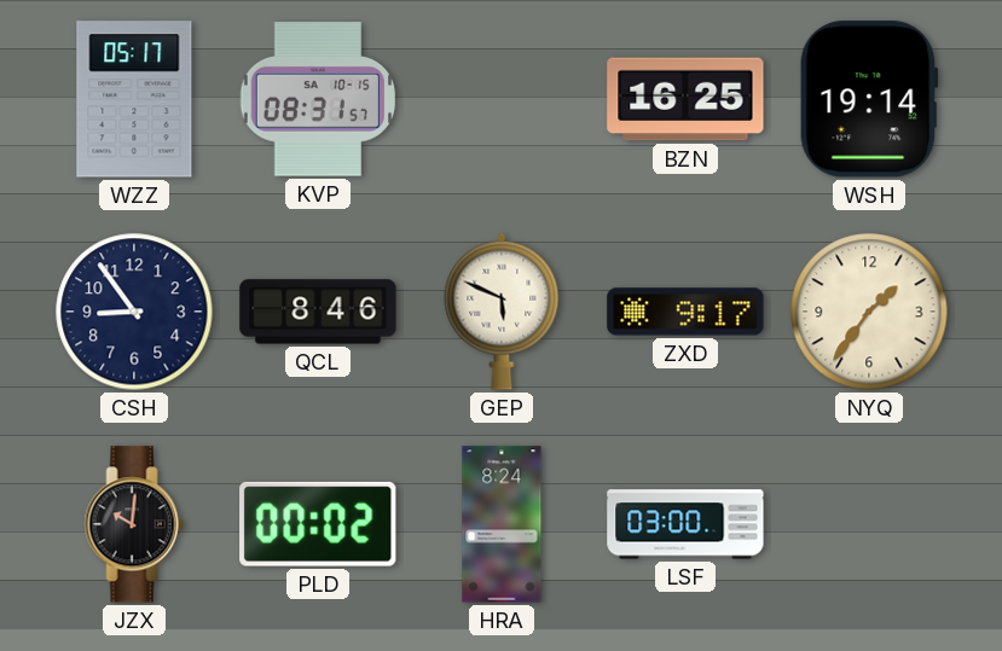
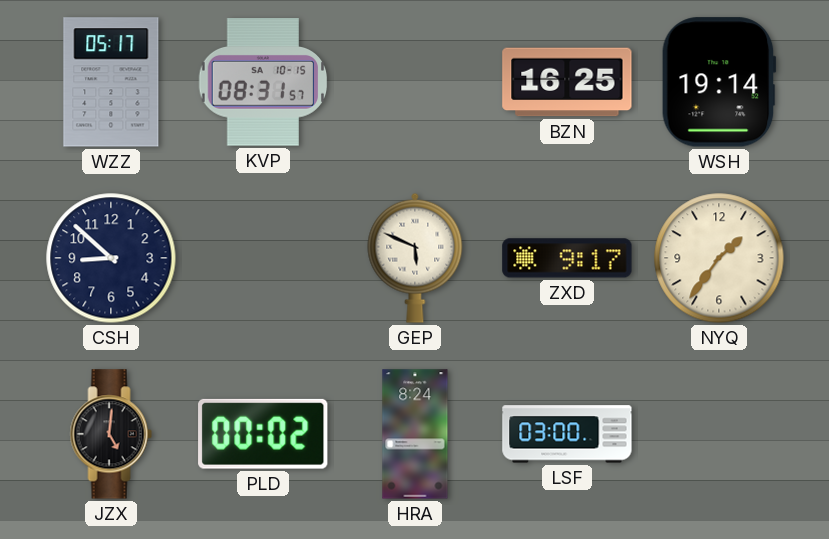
CSH: 8:54 -> 8:52 (111, 258)
QCL: 8:46 -> none (318, 312)
JZX: 10:01 -> 5:01 (111, 434)
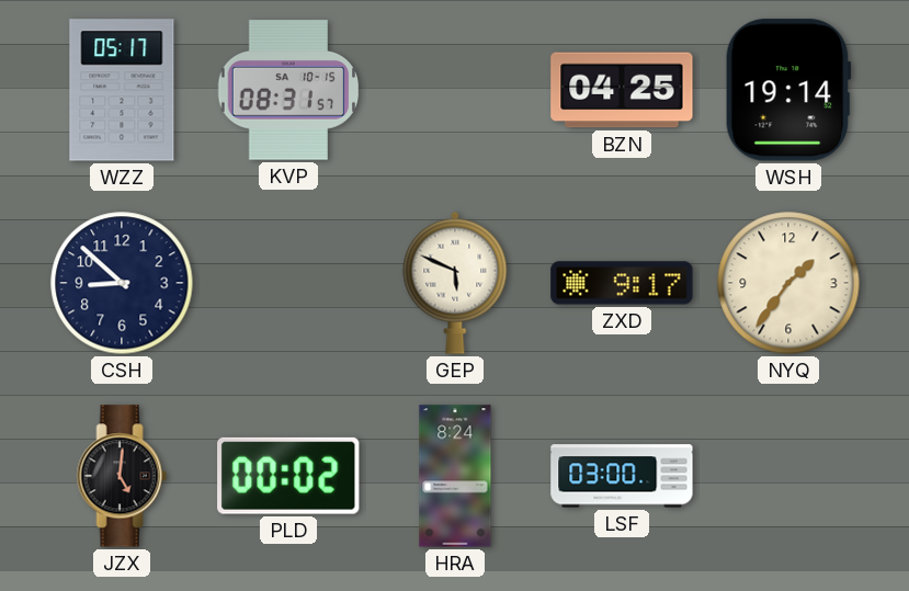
BZN: 16:25 -> 04:25 (622, 90)
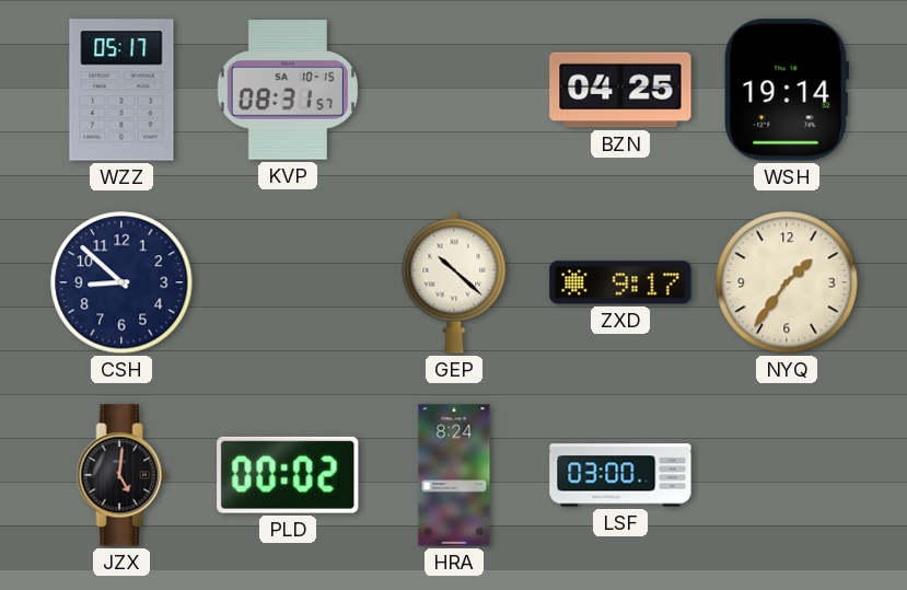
GEP: 5:49 -> 10:22 (454, 282)
